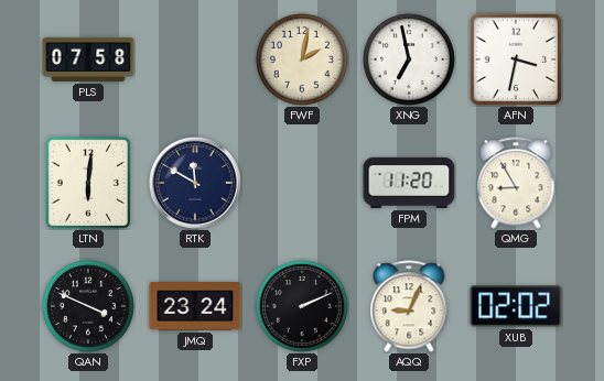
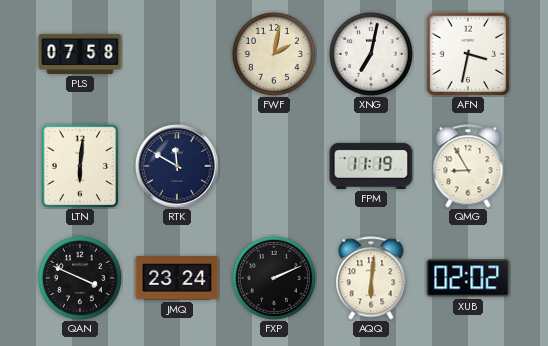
XNG: 6:58 -> 7:02 (371, 54)
FPM: 11:20 -> 11:19 (371, 166)
AQQ: 9:04 -> 6:01 (371, 278)
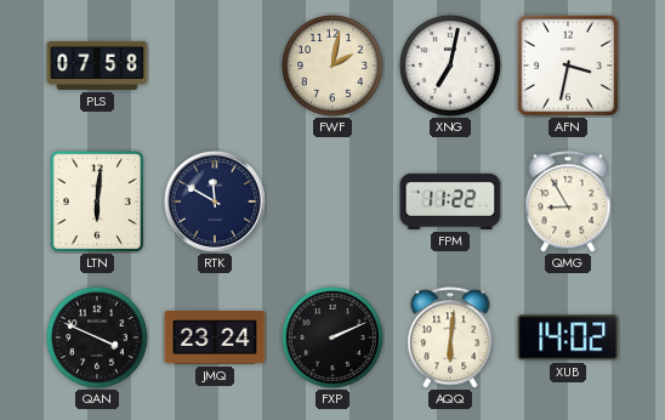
FPM: 11:19 -> 11:22 (450, 202)
XUB: 02:02 -> 14:02 (568, 337)
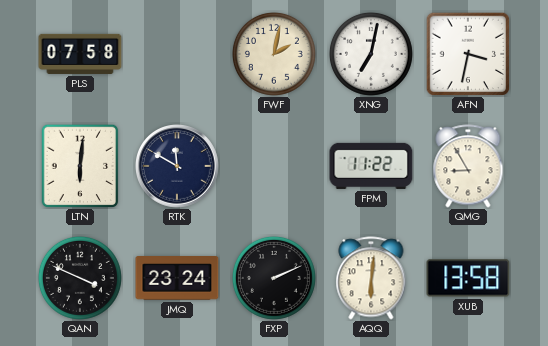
XUB: 14:02 -> 13:58 (468, 278)
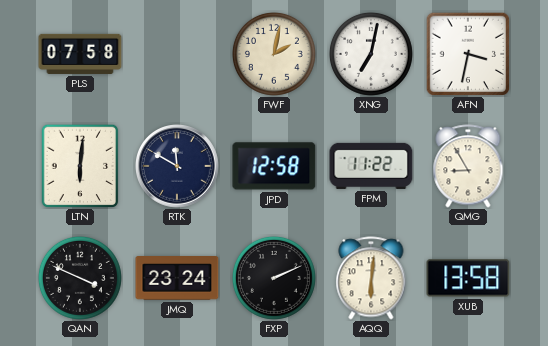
JPD: none -> 12:58 (274, 166)
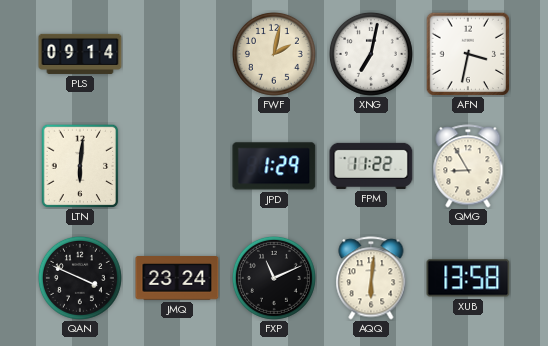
PLS: 07:58 -> 09:14 (80, 54)
RTK: 11:50 -> none (177, 166)
JPD: 12:58 -> 1:29 (274, 166)
FXP: 2:11 -> 11:11 (274, 278)
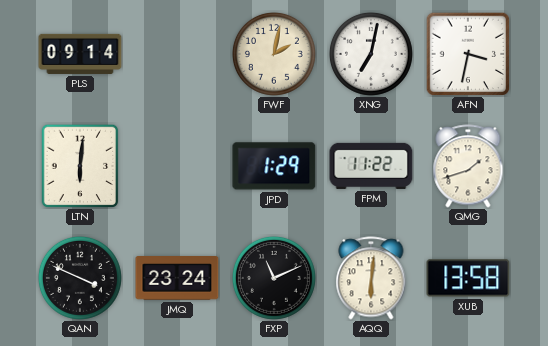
QMG: 8:55 -> 1:42 (468, 166)
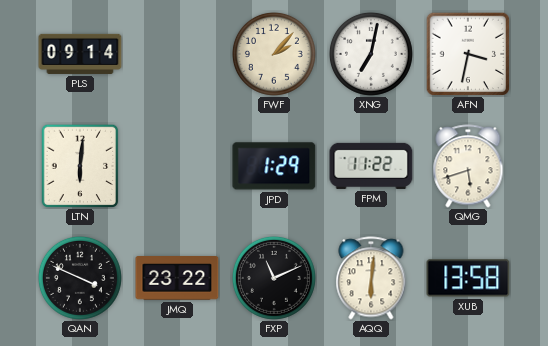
FWF: 2:02 -> 2:07 (274, 54)
QMG: 1:42 -> 5:42 (468, 166)
JMQ: 23:24 -> 23:22 (177, 279)
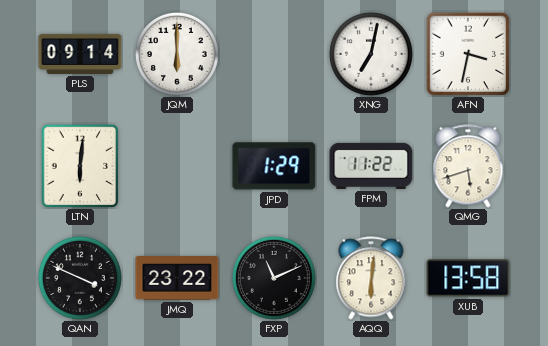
JQM: none -> 6:00 (177, 54)
FWF: 2:07 -> none (274, 54)
